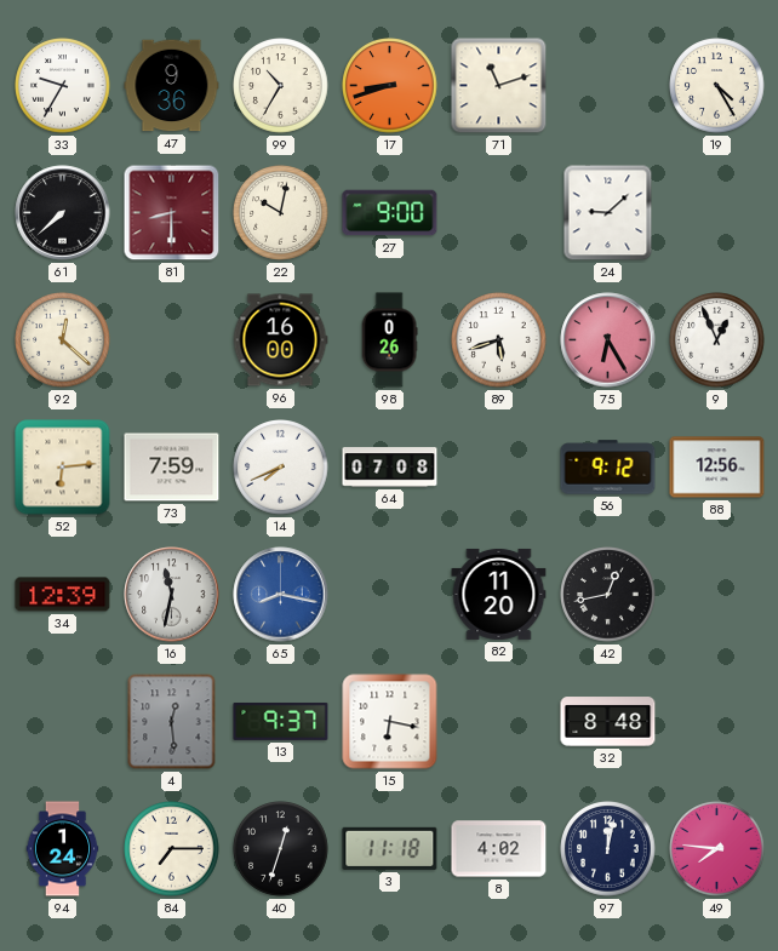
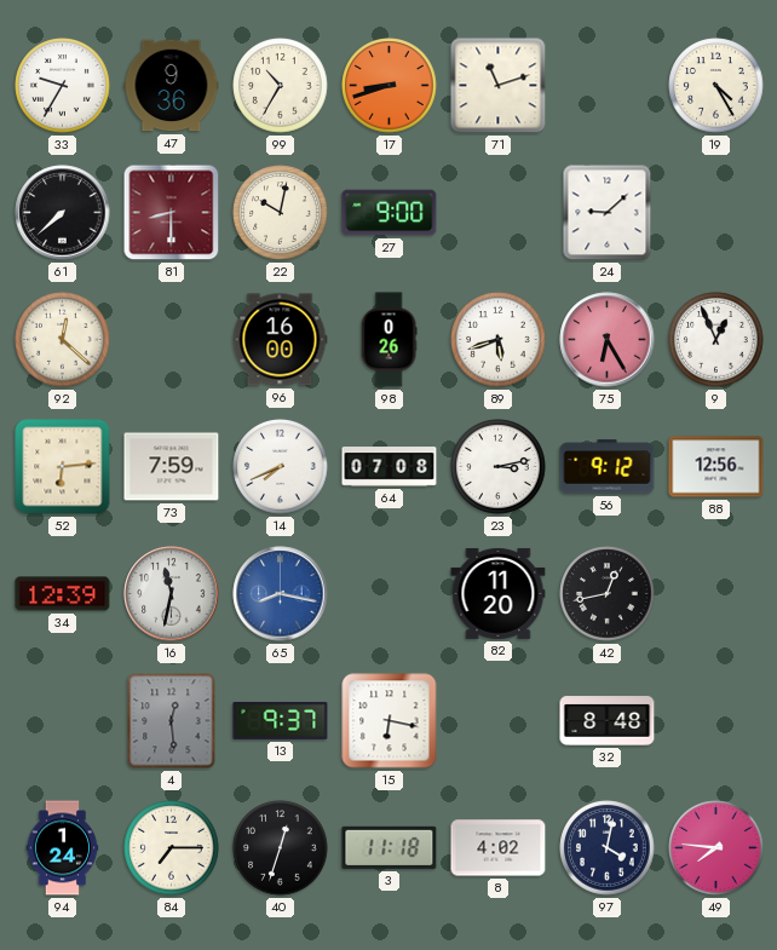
23: none -> 3:13 (499, 467)
97: 12:02 -> 4:02 (608, 848)
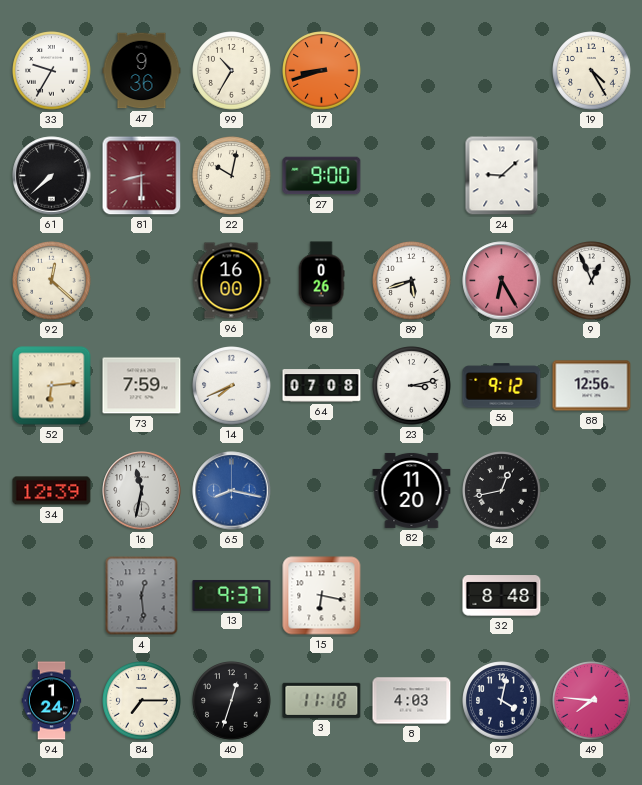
71: 11:12 -> none (499, 86)
8: 4:02 -> 4:03 (412, 701)
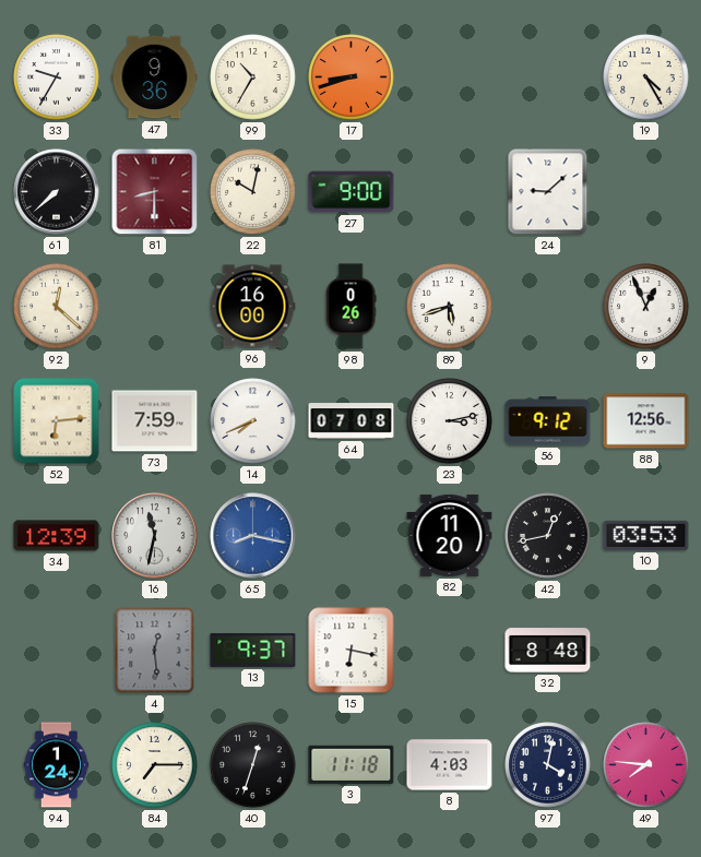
75: 6:25 -> none (502, 281)
10: none -> 03:53 (646, 535)
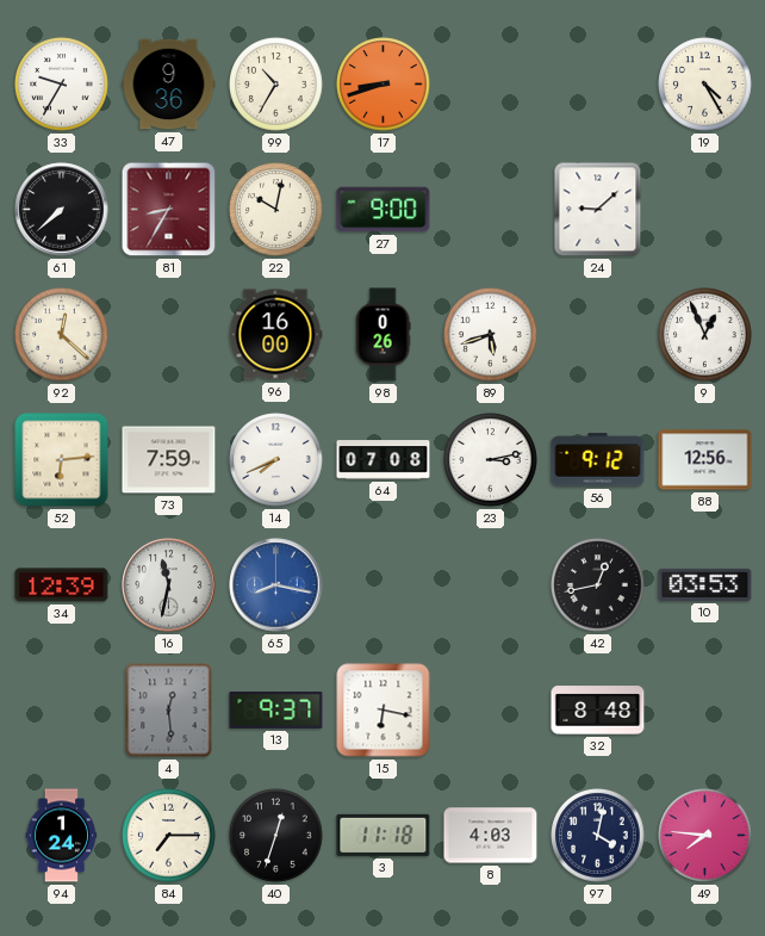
81: 8:30 -> 8:35 (169, 210)
82: 11:20 -> none (450, 535)
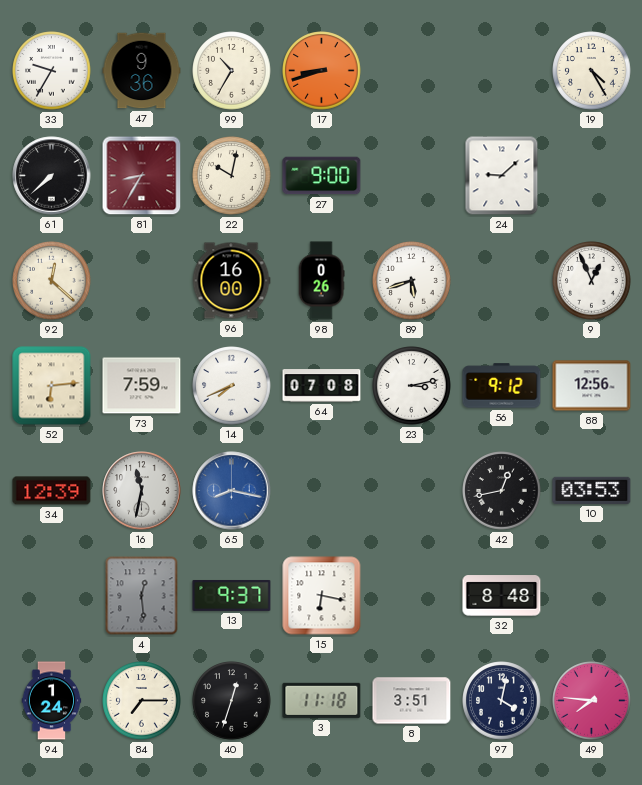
8: 4:03 -> 3:51 (412, 701)
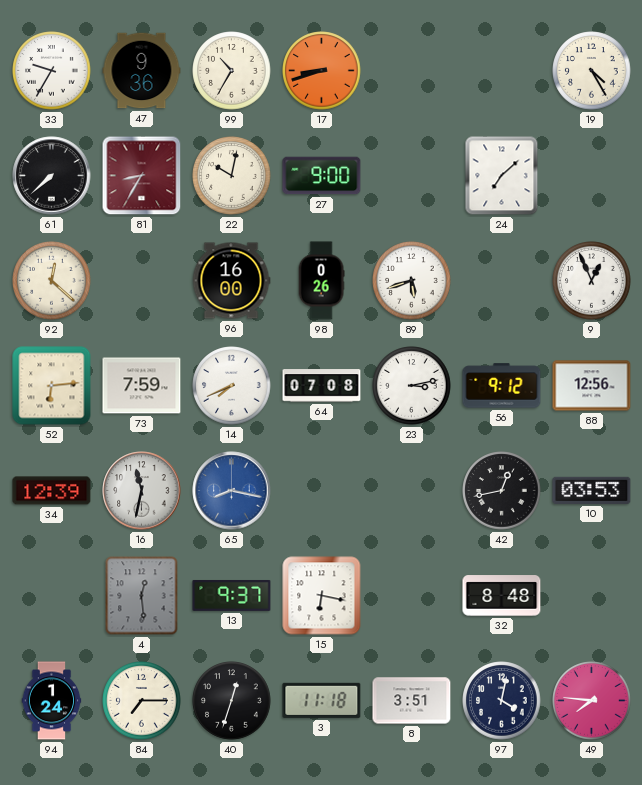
24: 9:08 -> 7:08 (502, 176)
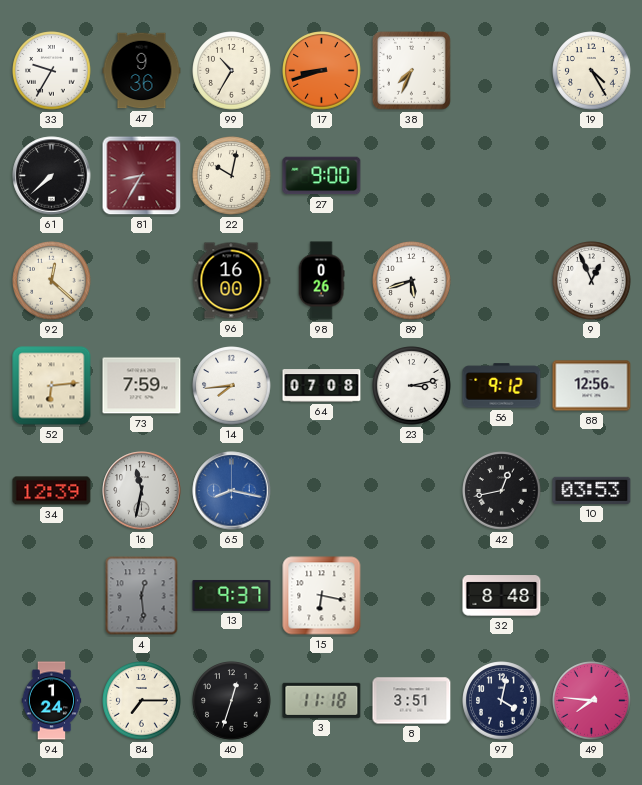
38: none -> 7:34 (411, 70)
24: 7:08 -> none (502, 176)
14: 7:41 -> 7:44 (232, 386)
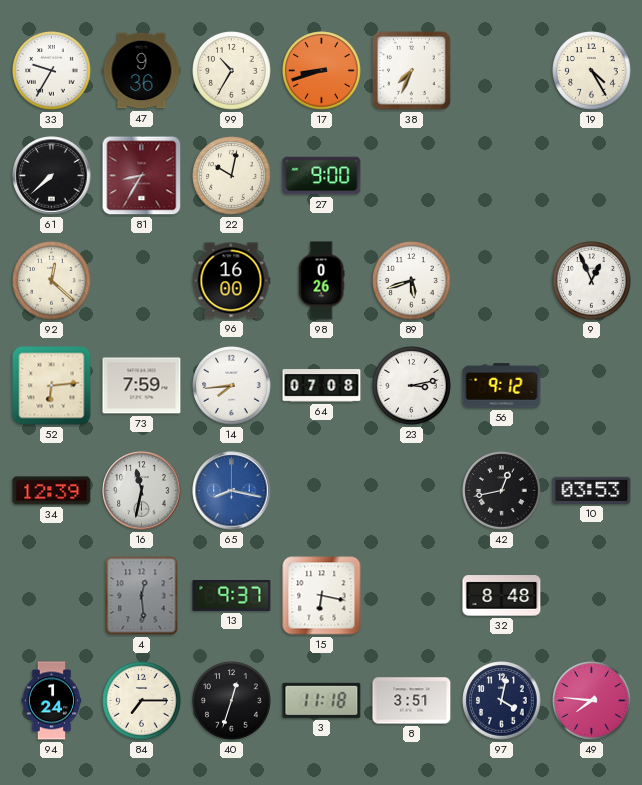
88: 12:56 -> none (592, 386)
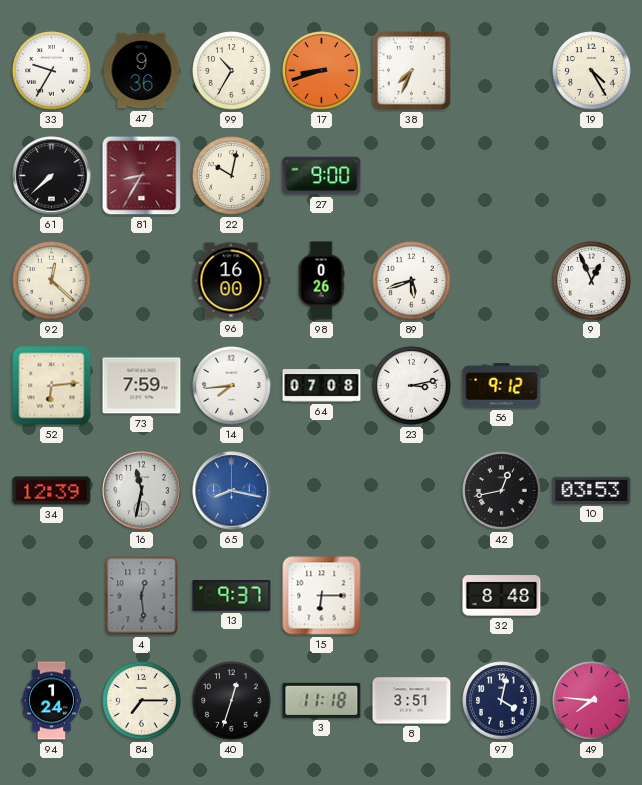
15: 6:17 -> 6:15 (322, 596)
